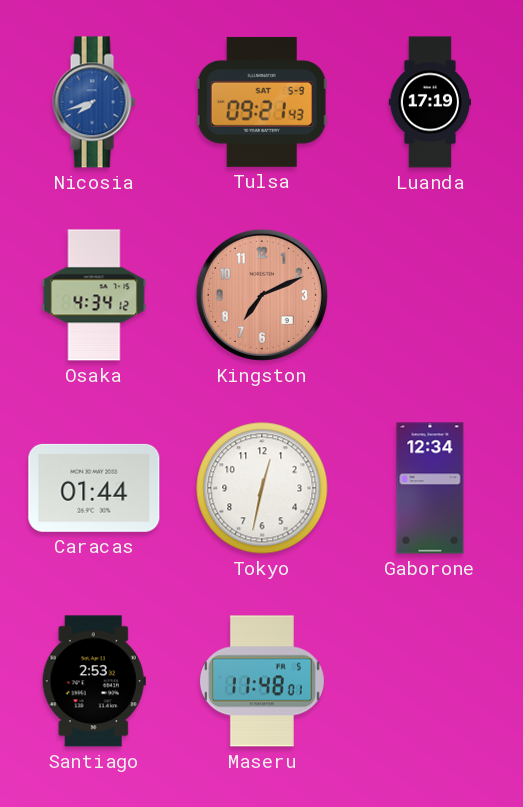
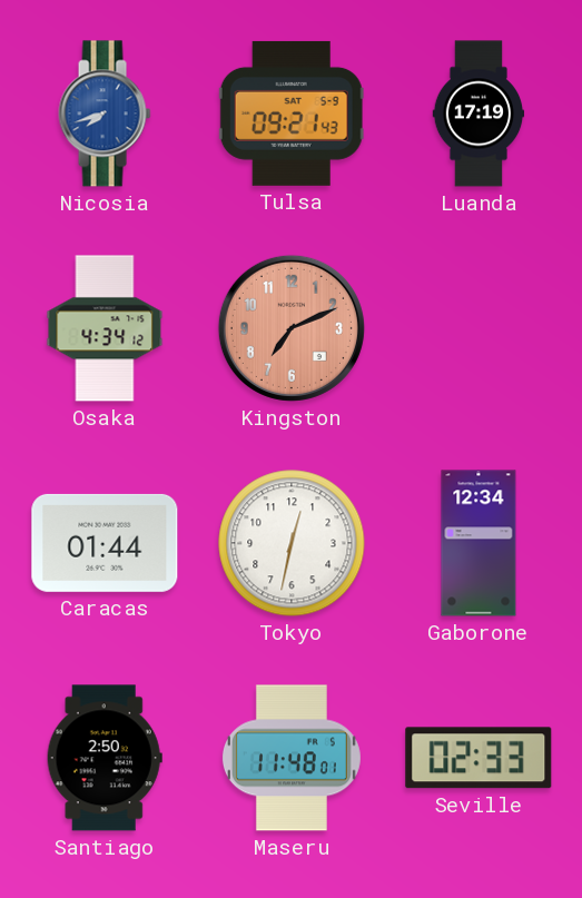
Santiago: 2:53 -> 2:50 (105, 758)
Seville: none -> 02:33 (479, 758)
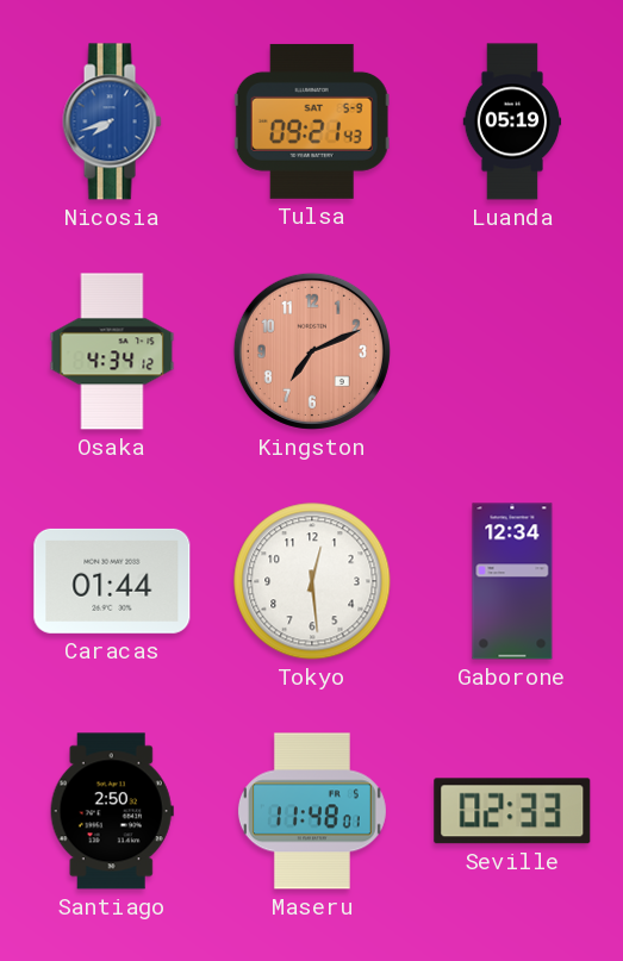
Luanda: 17:19 -> 05:19 (512, 121)
Tokyo: 12:32 -> 12:29 (312, 581)
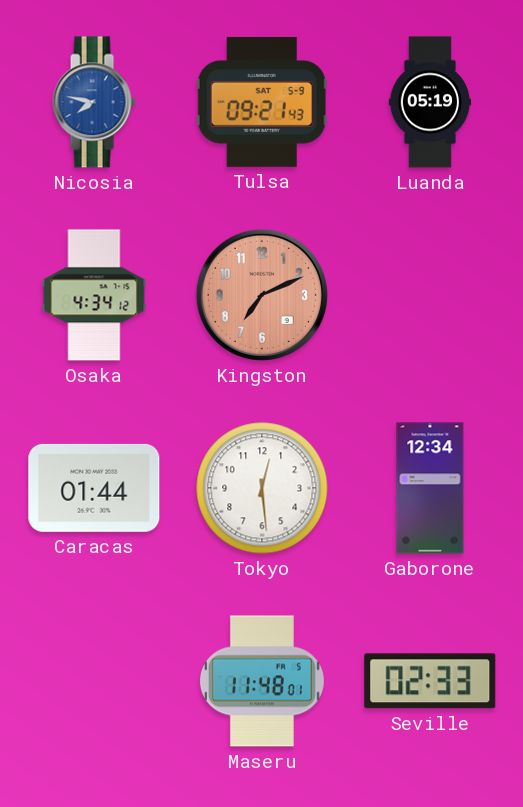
Nicosia: 7:42 -> 7:47 (94, 102)
Santiago: 2:50 -> none (112, 811)
